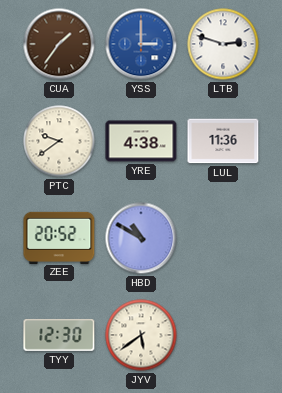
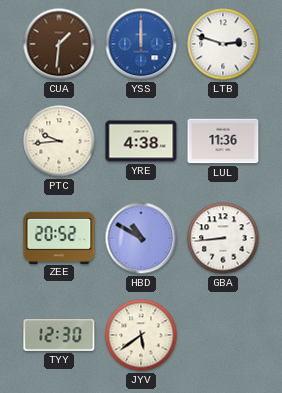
CUA: 1:36 -> 1:31 (59, 44)
YSS: 3:00 -> 12:00 (141, 44)
PTC: 9:39 -> 9:44 (59, 141)
GBA: none -> 8:44 (223, 238)
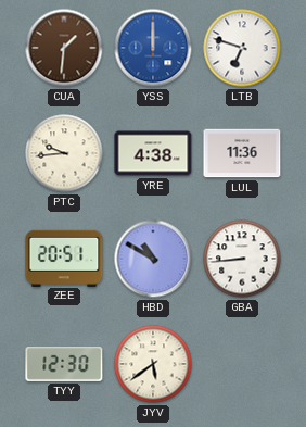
LTB: 2:48 -> 6:48 (242, 48)
ZEE: 20:52 -> 20:51 (64, 258)
